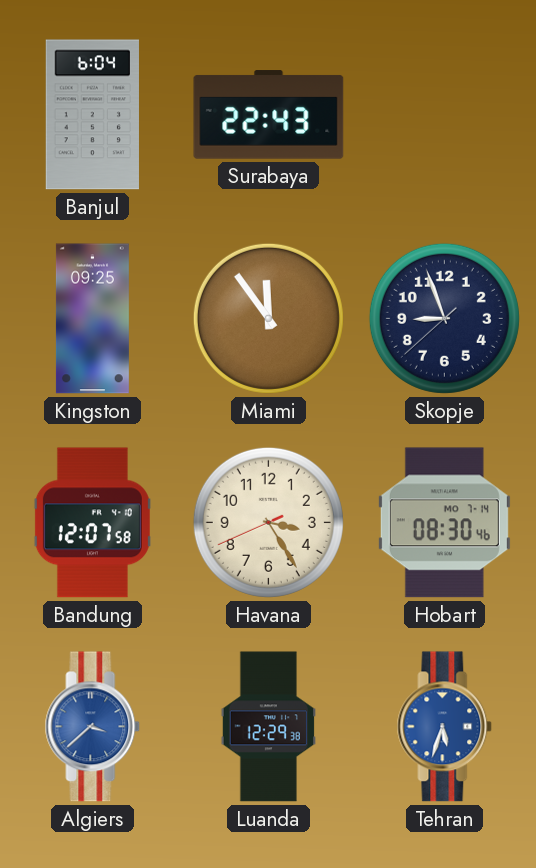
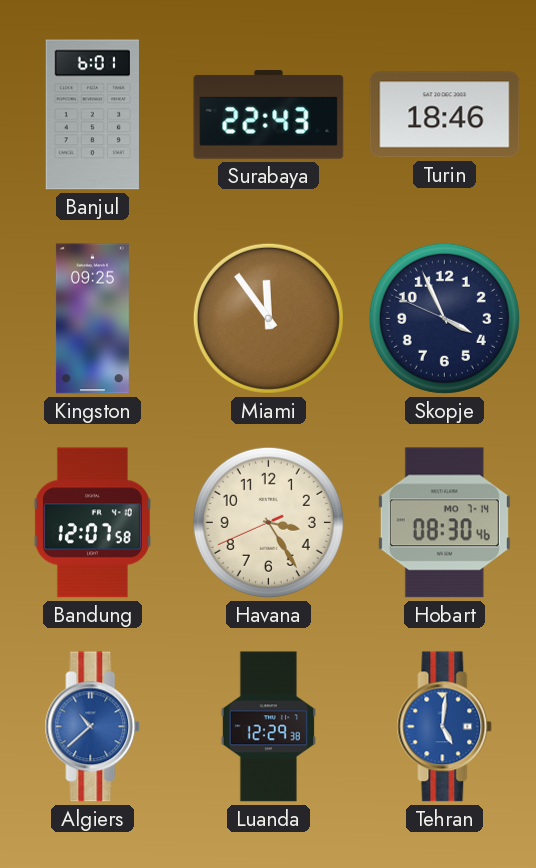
Banjul: 6:04 -> 6:01 (92, 115)
Turin: none -> 18:46 (445, 115)
Skopje: 8:56 -> 3:55 (444, 318)
Algiers: 3:38 -> 10:38 (93, 727)
Tehran: 5:33 -> 5:01 (445, 727)
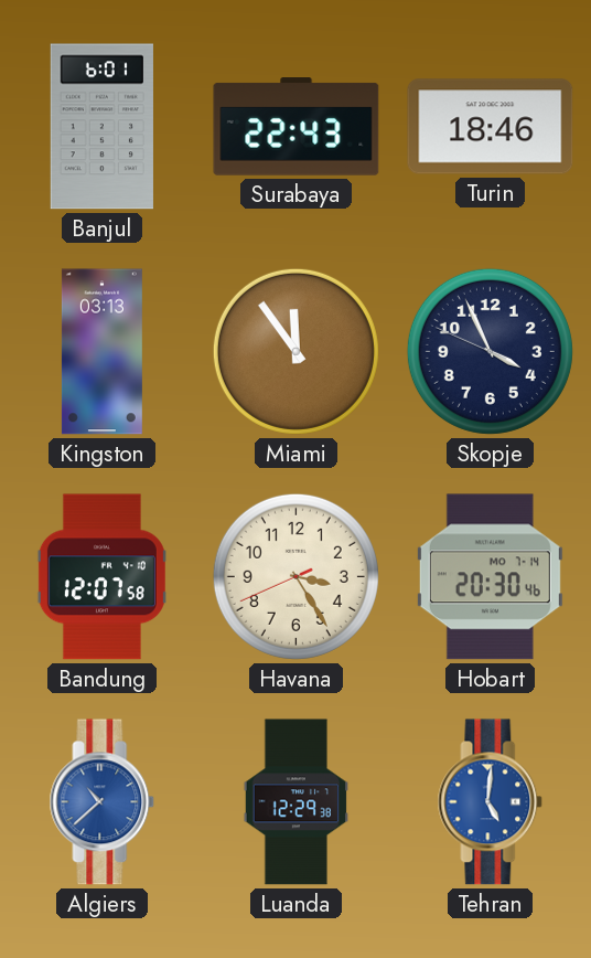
Kingston: 09:25 -> 03:13 (101, 352)
Hobart: 08:30 -> 20:30 (490, 577)
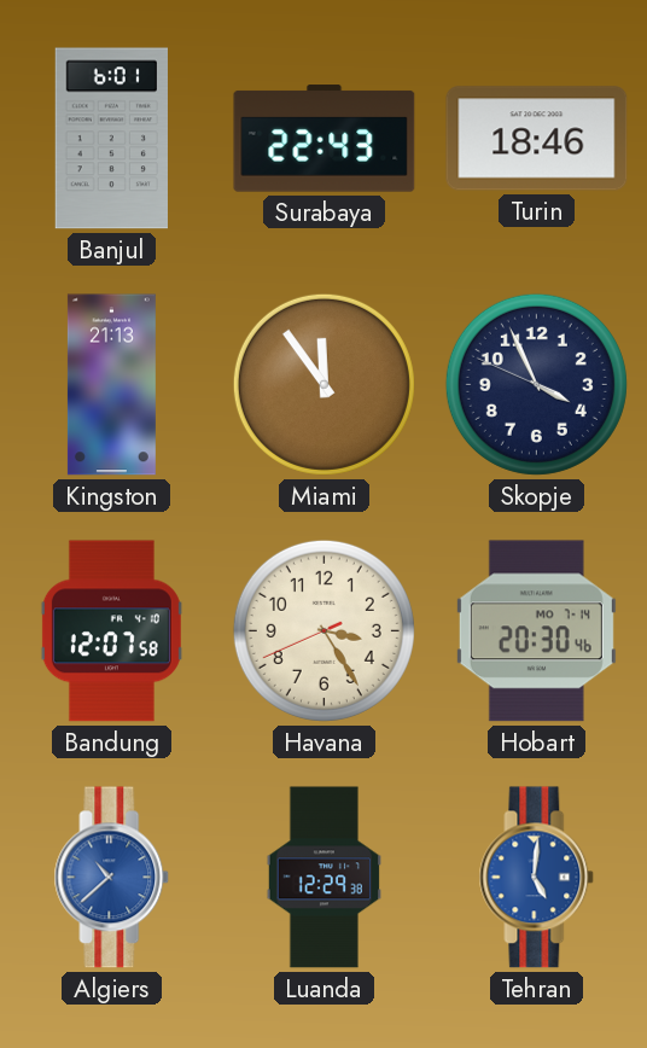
Kingston: 03:13 -> 21:13 (111, 385)
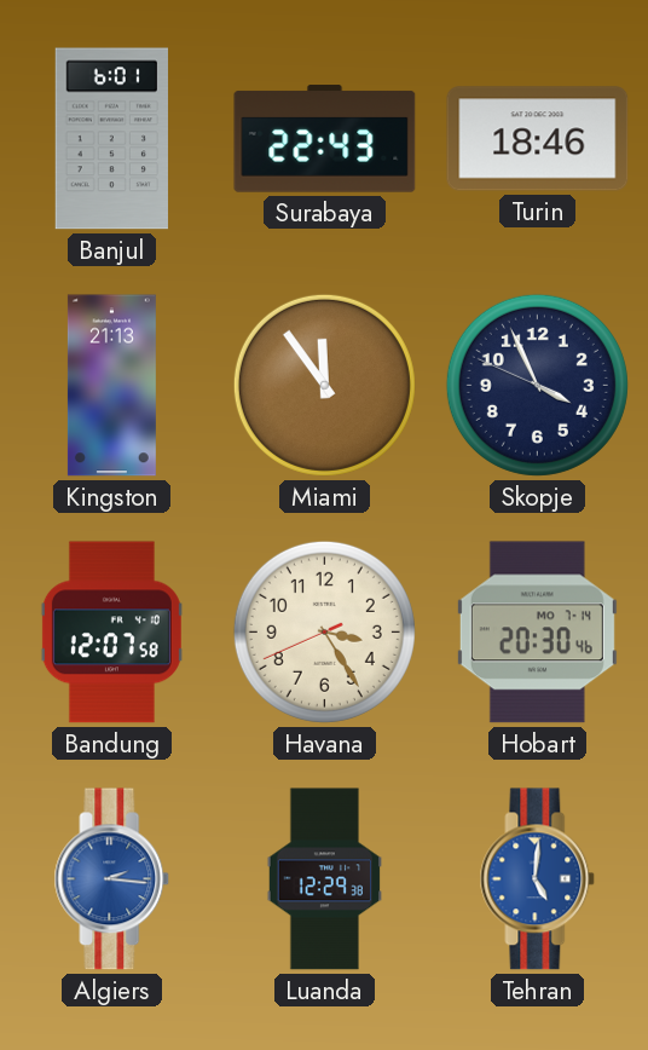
Algiers: 10:38 -> 2:16 (112, 879)
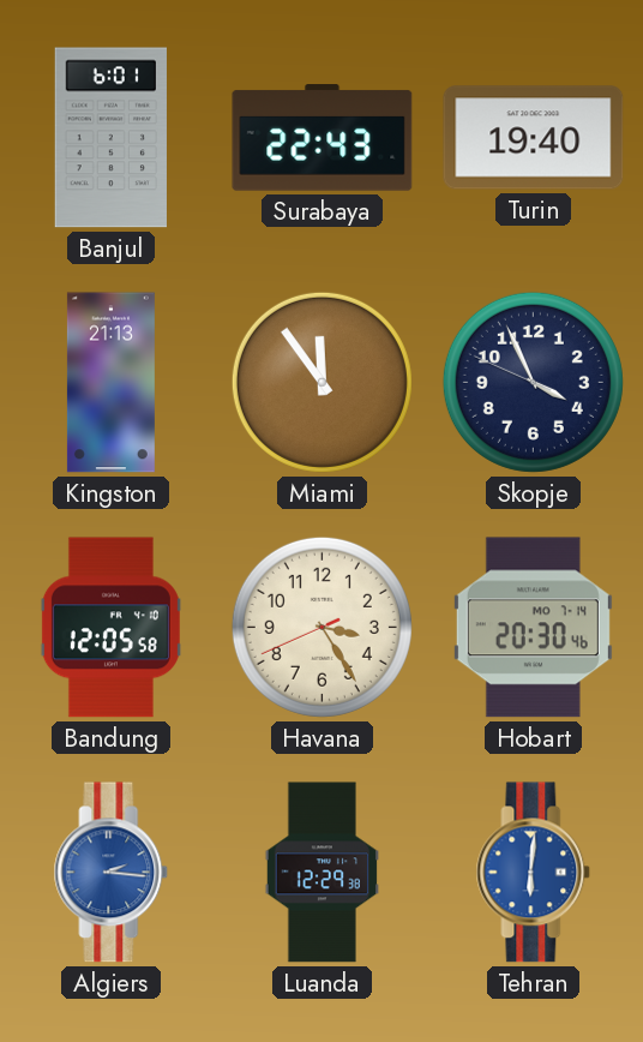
Turin: 18:46 -> 19:40 (534, 138)
Bandung: 12:07 -> 12:05 (110, 628)
Tehran: 5:01 -> 6:01 (534, 873)
